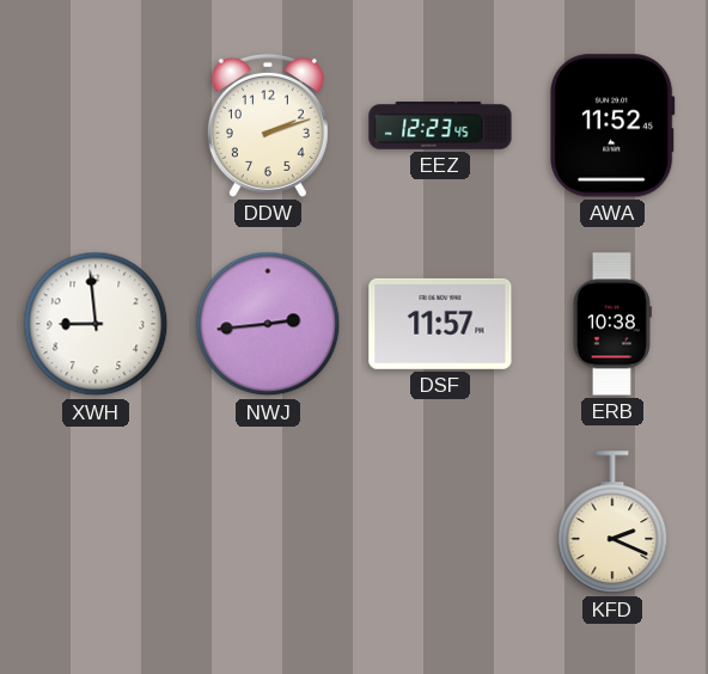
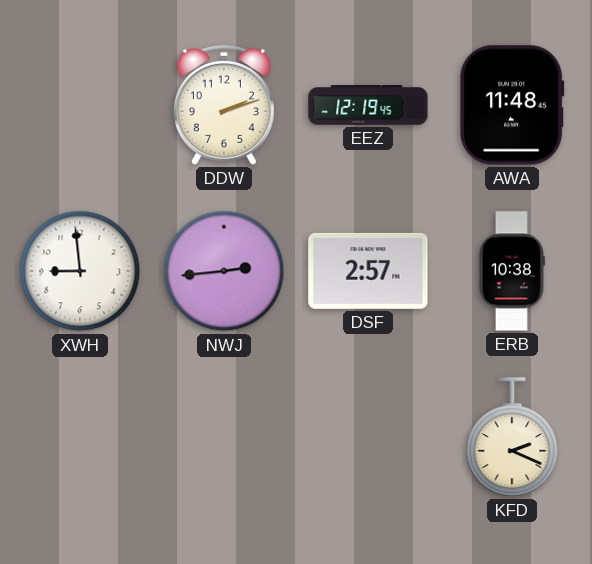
EEZ: 12:23 -> 12:19 (368, 105)
AWA: 11:52 -> 11:48 (513, 105)
DSF: 11:57 -> 2:57 (368, 271)
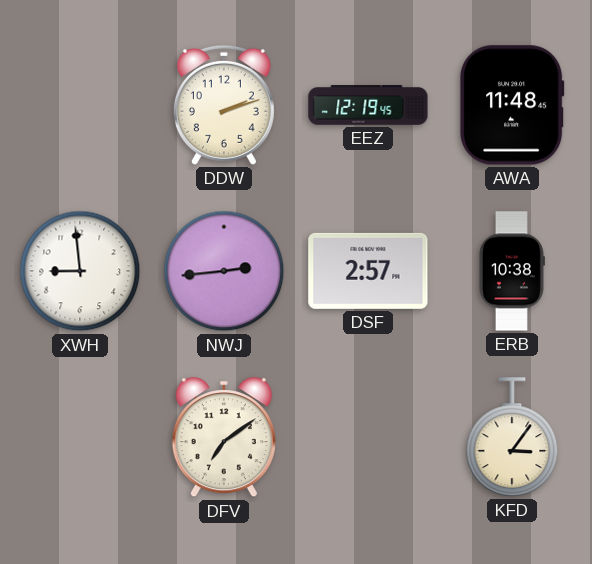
DFV: none -> 7:09 (224, 438)
KFD: 2:19 -> 3:06 (512, 437)
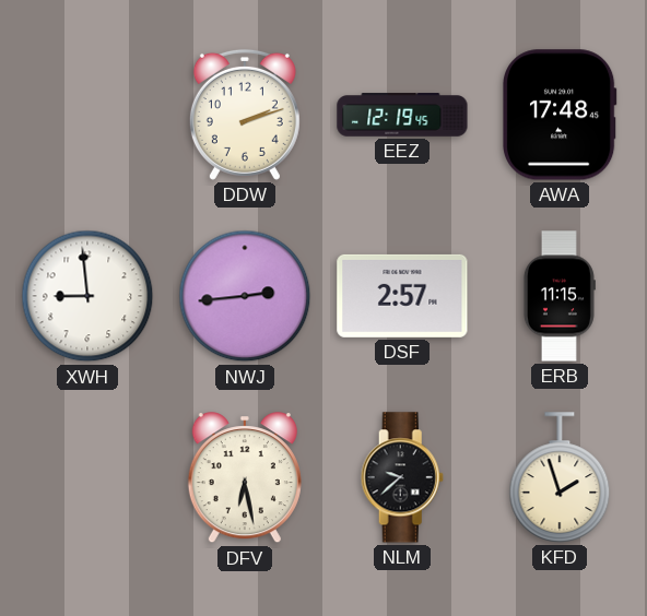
AWA: 11:48 -> 17:48 (561, 115)
ERB: 10:38 -> 11:15 (558, 296)
DFV: 7:09 -> 6:28 (245, 478)
NLM: none -> 9:38 (402, 477)
KFD: 3:06 -> 1:57 (560, 477)
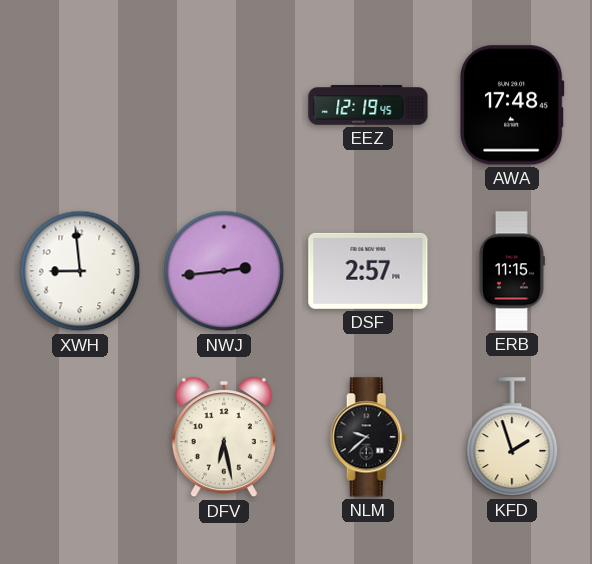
DDW: 2:12 -> none (245, 115)
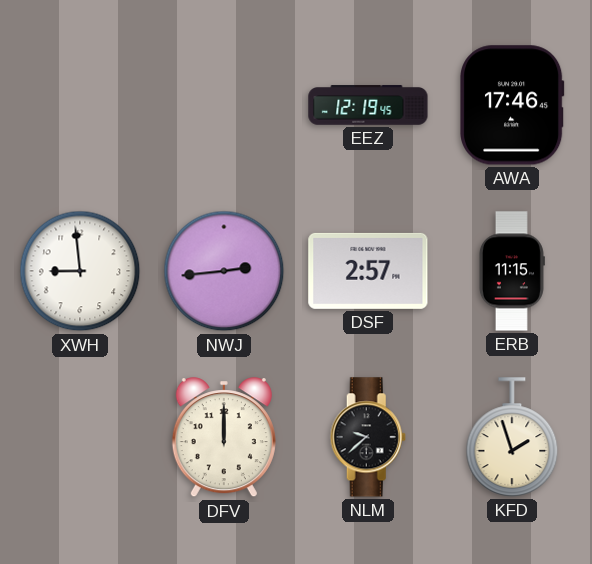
AWA: 17:48 -> 17:46 (513, 105)
DFV: 6:28 -> 12:00 (224, 438)
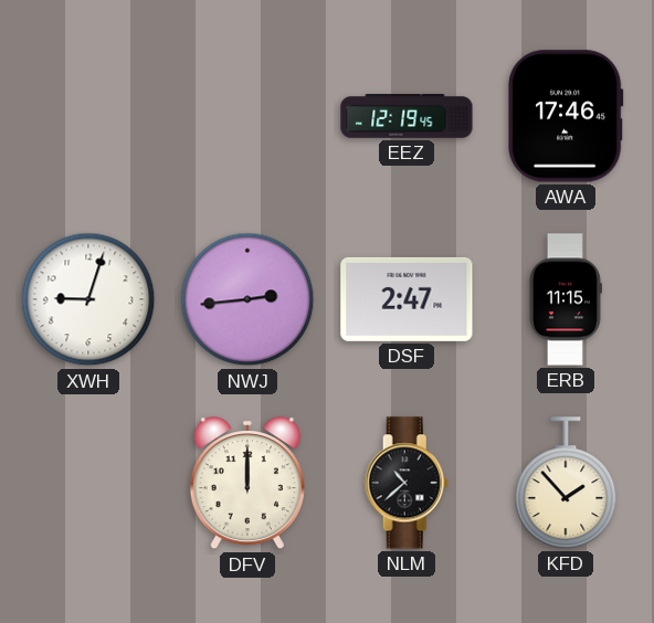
XWH: 8:59 -> 9:03 (88, 299)
DSF: 2:57 -> 2:47 (407, 299)
NLM: 9:38 -> 10:38 (407, 483)
KFD: 1:57 -> 1:53 (566, 483)
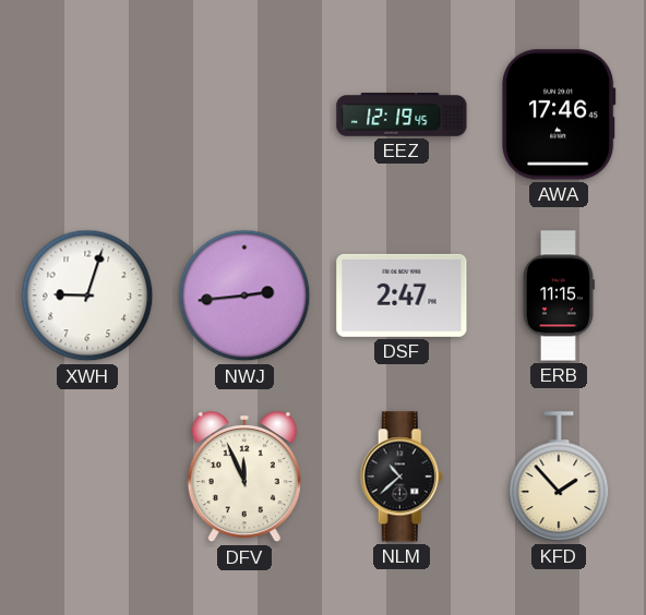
DFV: 12:00 -> 11:56 (244, 478)
